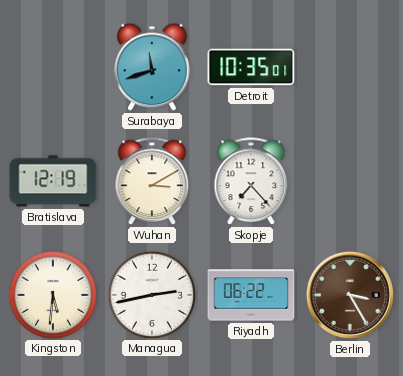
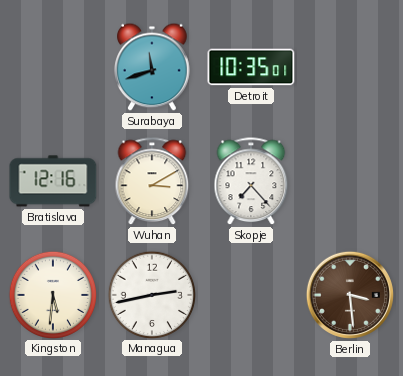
Bratislava: 12:19 -> 12:16 (53, 181)
Riyadh: 06:22 -> none (251, 295)
Berlin: 3:25 -> 3:29 (350, 295)
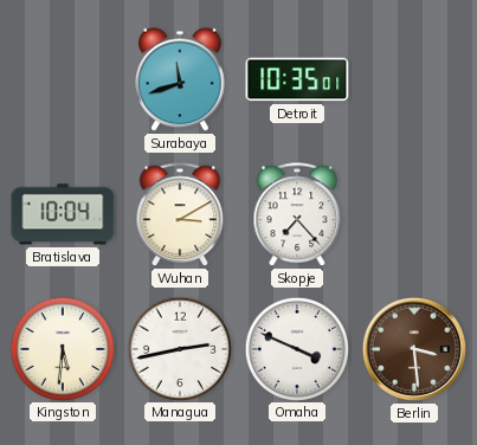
Bratislava: 12:16 -> 10:04 (63, 214)
Omaha: none -> 3:49 (296, 348)
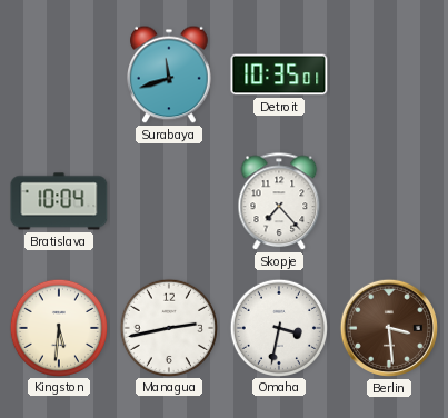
Wuhan: 3:10 -> none (180, 215)
Omaha: 3:49 -> 3:32 (278, 327)
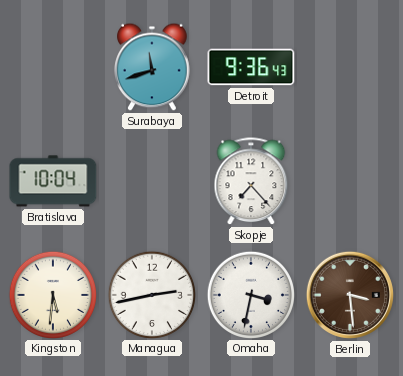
Detroit: 10:35 -> 9:36 (251, 67)
